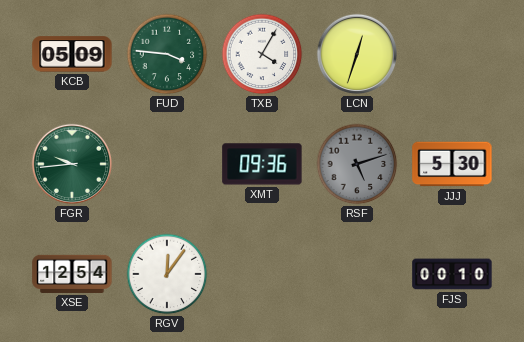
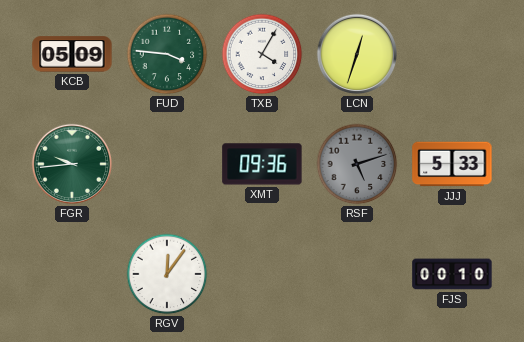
JJJ: 5:30 -> 5:33 (452, 164)
XSE: 12:54 -> none (72, 274)
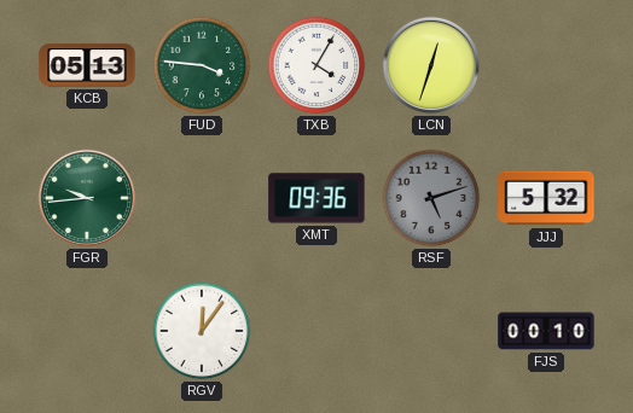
KCB: 05:09 -> 05:13 (87, 65)
JJJ: 5:33 -> 5:32 (546, 198)
